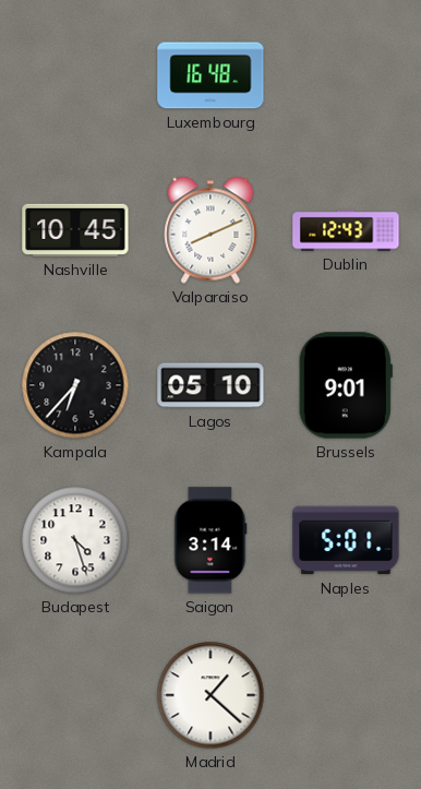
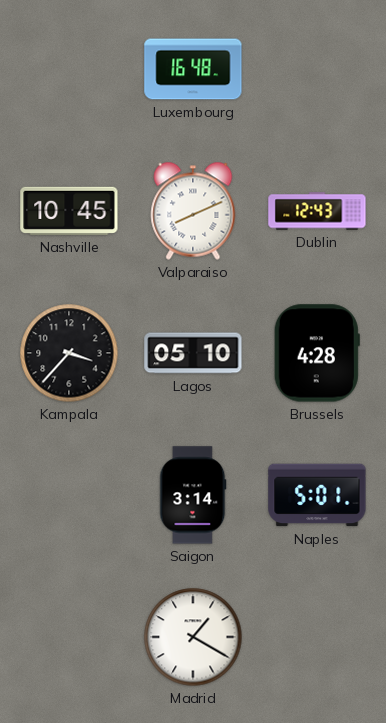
Kampala: 6:37 -> 3:37 (69, 353)
Brussels: 9:01 -> 4:28 (317, 353)
Budapest: 4:27 -> none (75, 540)
Madrid: 1:22 -> 1:20 (193, 637)
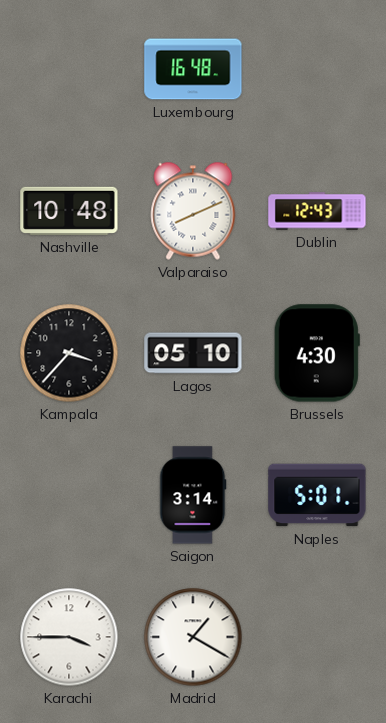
Nashville: 10:45 -> 10:48 (69, 211)
Brussels: 4:28 -> 4:30 (317, 353)
Karachi: none -> 3:45 (69, 637)
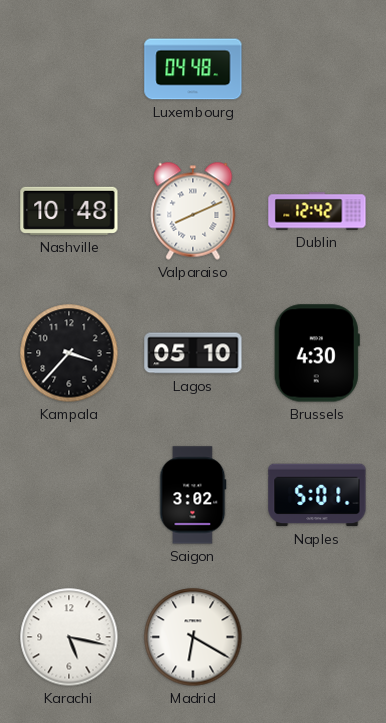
Luxembourg: 16:48 -> 04:48 (193, 69)
Dublin: 12:43 -> 12:42 (317, 211)
Saigon: 3:14 -> 3:02 (193, 495)
Karachi: 3:45 -> 5:17 (69, 637)
Madrid: 1:20 -> 6:20 (193, 637)
